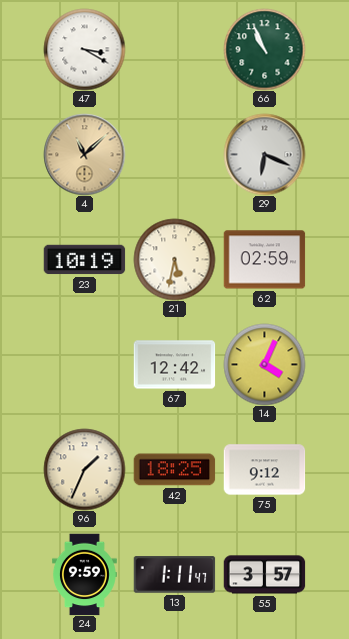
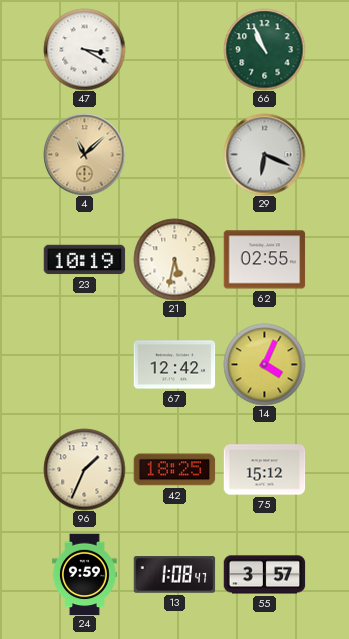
62: 02:59 -> 02:55 (264, 260)
75: 9:12 -> 15:12 (264, 470)
13: 1:11 -> 1:08 (174, 575)
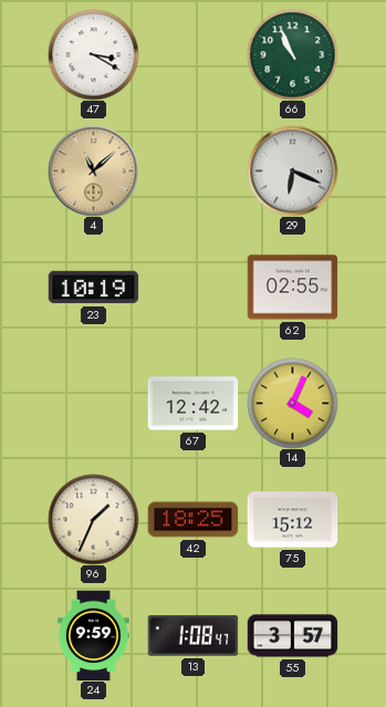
21: 5:32 -> none (174, 259)
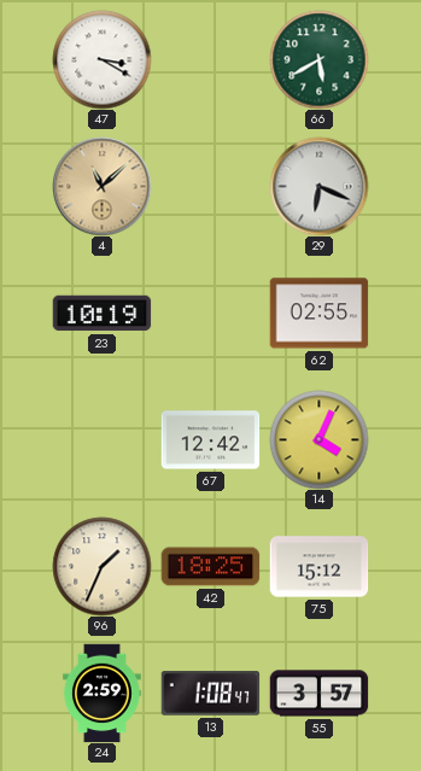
66: 10:56 -> 5:40 (318, 59)
24: 9:59 -> 2:59 (103, 693)
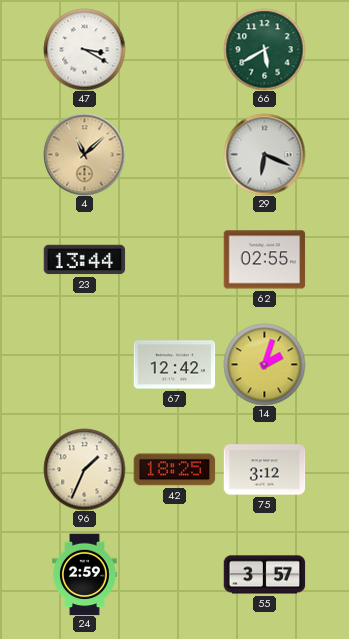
23: 10:19 -> 13:44 (84, 260)
14: 4:04 -> 2:03 (264, 364)
75: 15:12 -> 3:12 (264, 470)
13: 1:08 -> none (210, 694)
